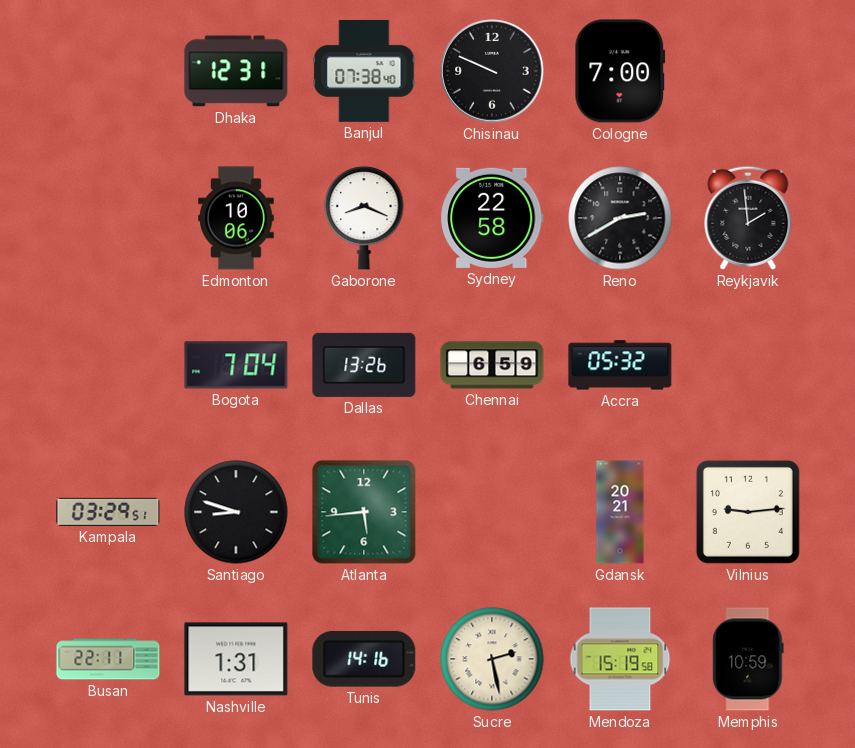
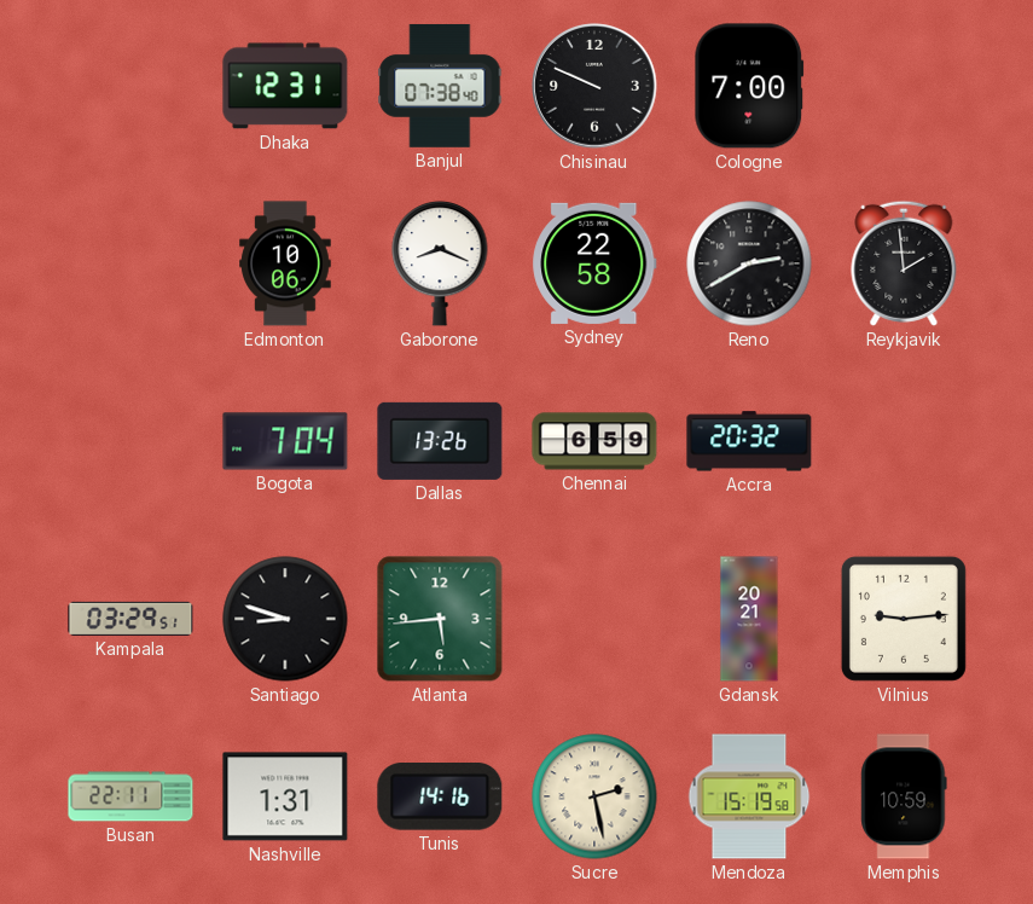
Accra: 05:32 -> 20:32 (749, 441)
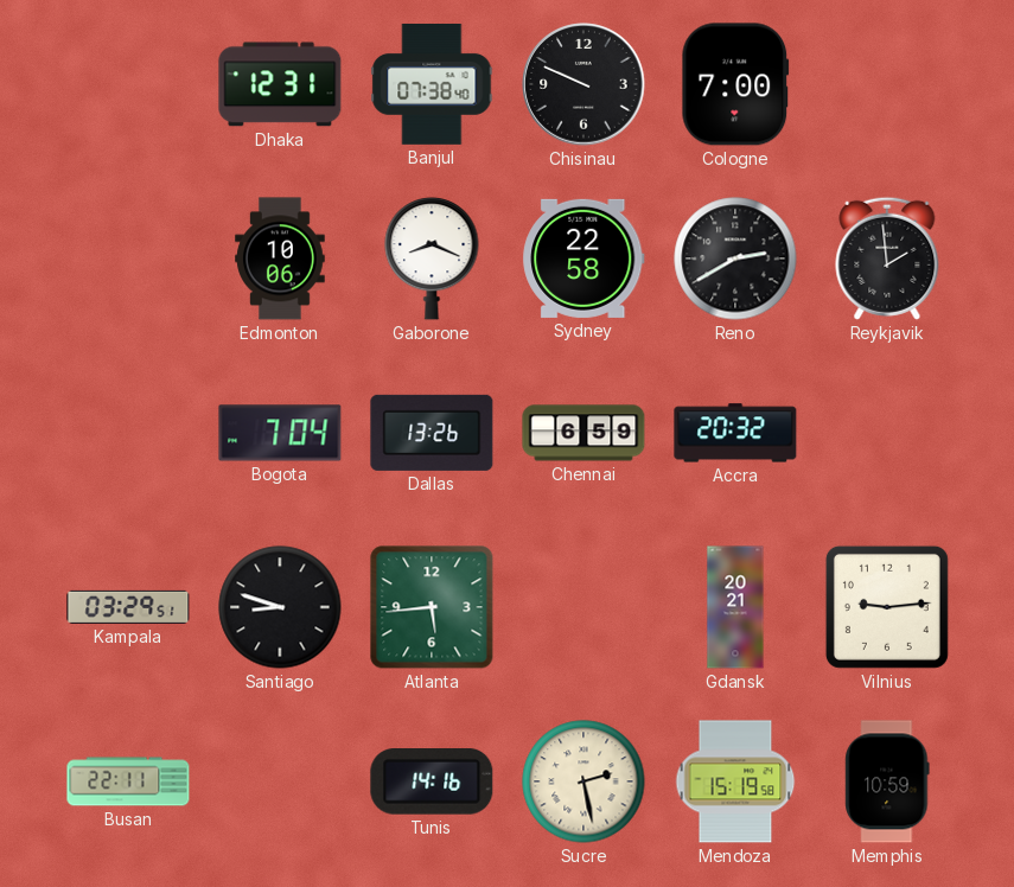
Nashville: 1:31 -> none (285, 796)
